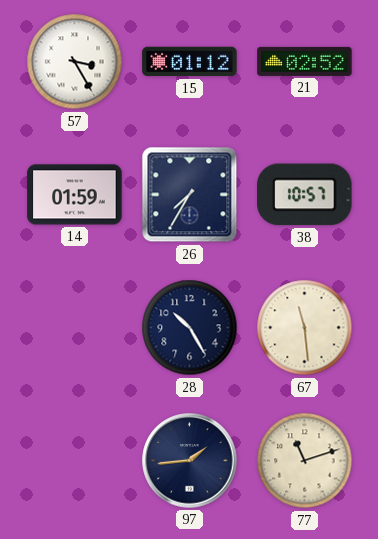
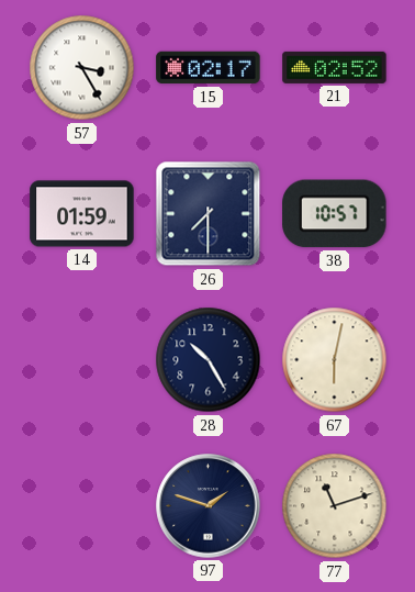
15: 01:12 -> 02:17 (209, 68)
26: 7:35 -> 7:30 (209, 214)
67: 11:29 -> 6:02 (335, 360)
97: 1:44 -> 1:48 (209, 506)
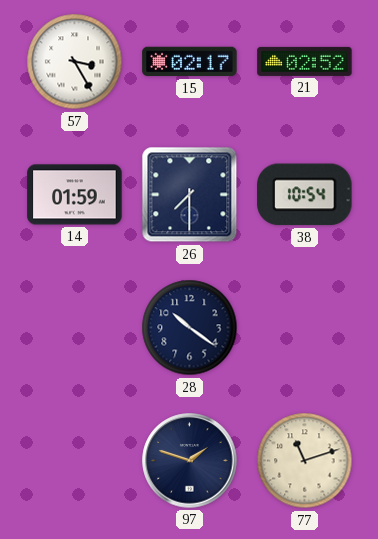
38: 10:57 -> 10:54 (305, 195)
28: 10:25 -> 10:21 (190, 328)
67: 6:02 -> none (335, 360)
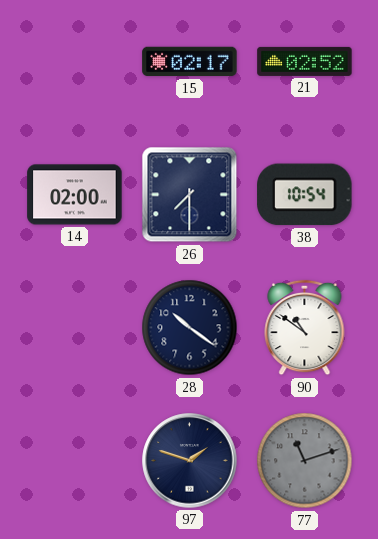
57: 3:25 -> none (75, 62)
14: 01:59 -> 02:00 (75, 195)
90: none -> 10:51 (305, 328)
77 dial: cream -> grey (305, 461)
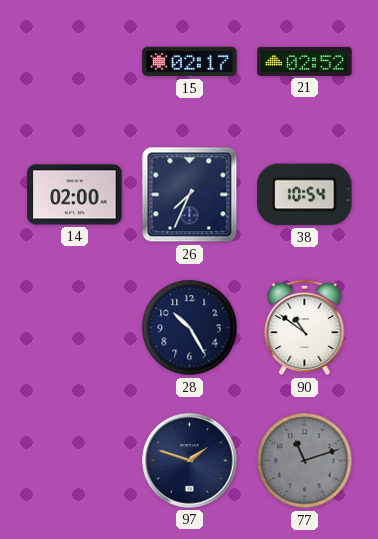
26: 7:30 -> 7:34 (190, 195)
28: 10:21 -> 10:25 (190, 328)
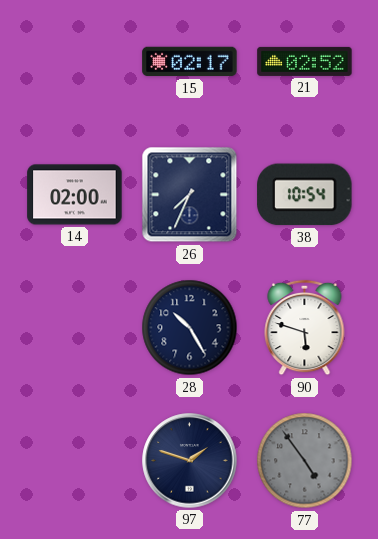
90: 10:51 -> 5:48 (305, 328)
77: 11:12 -> 4:54 (305, 461)
